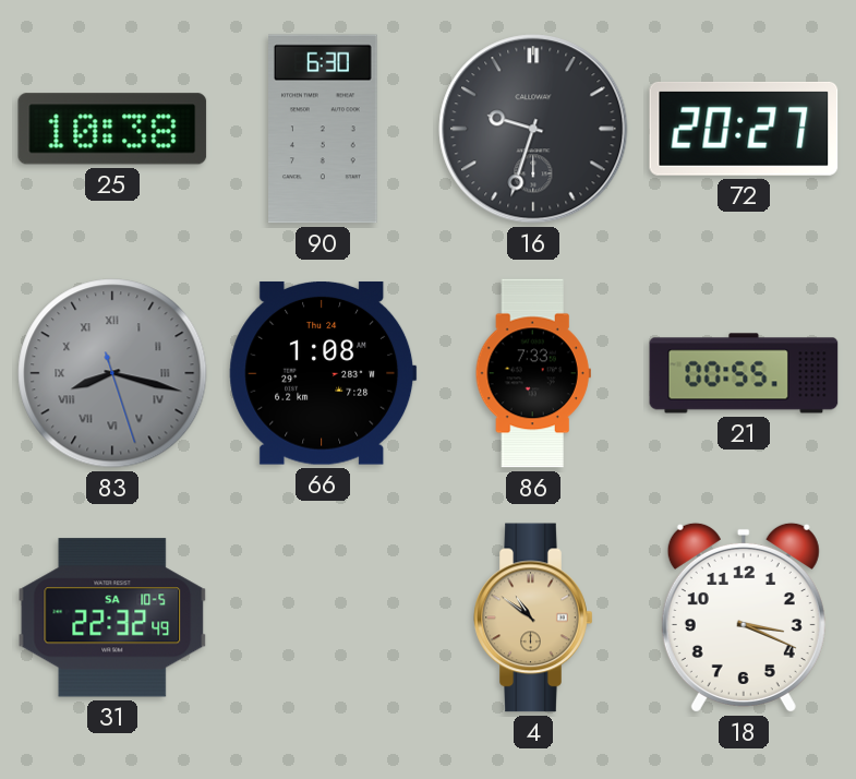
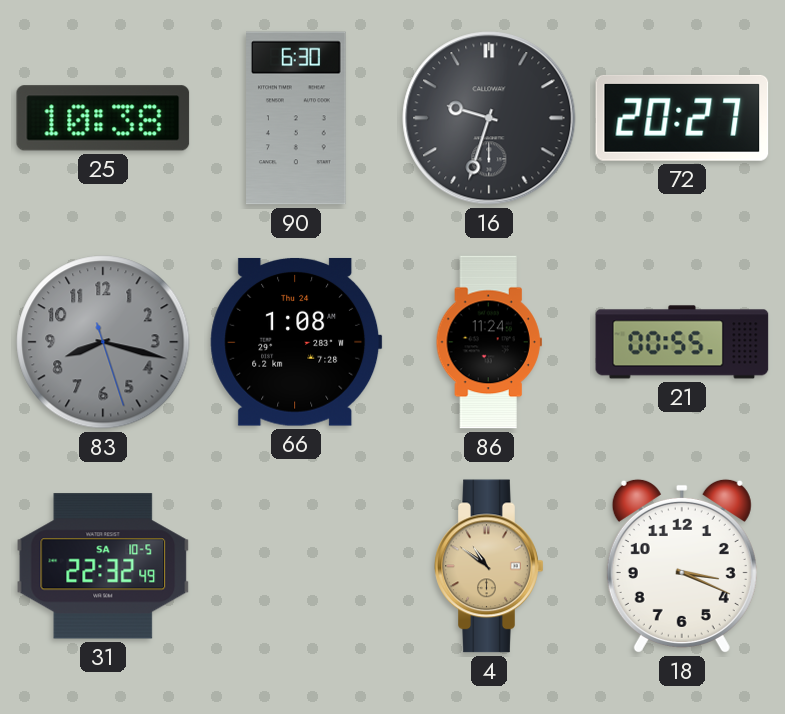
83 numerals: Roman -> Arabic (103, 342)
86: 7:33 -> 11:24 (489, 342)
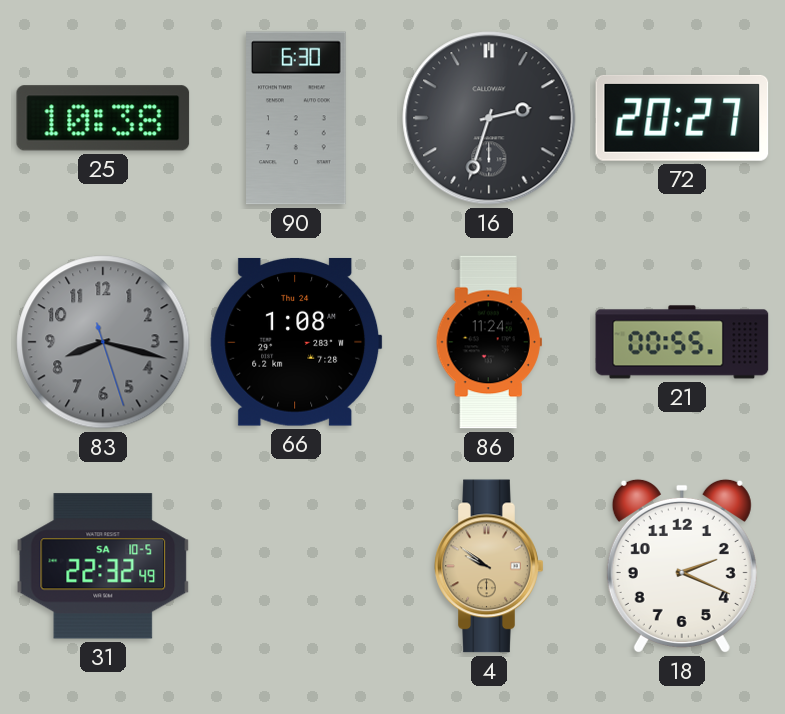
16: 9:33 -> 2:33 (489, 118)
4: 10:51 -> 9:51 (489, 566)
18: 3:19 -> 2:19 (682, 566)
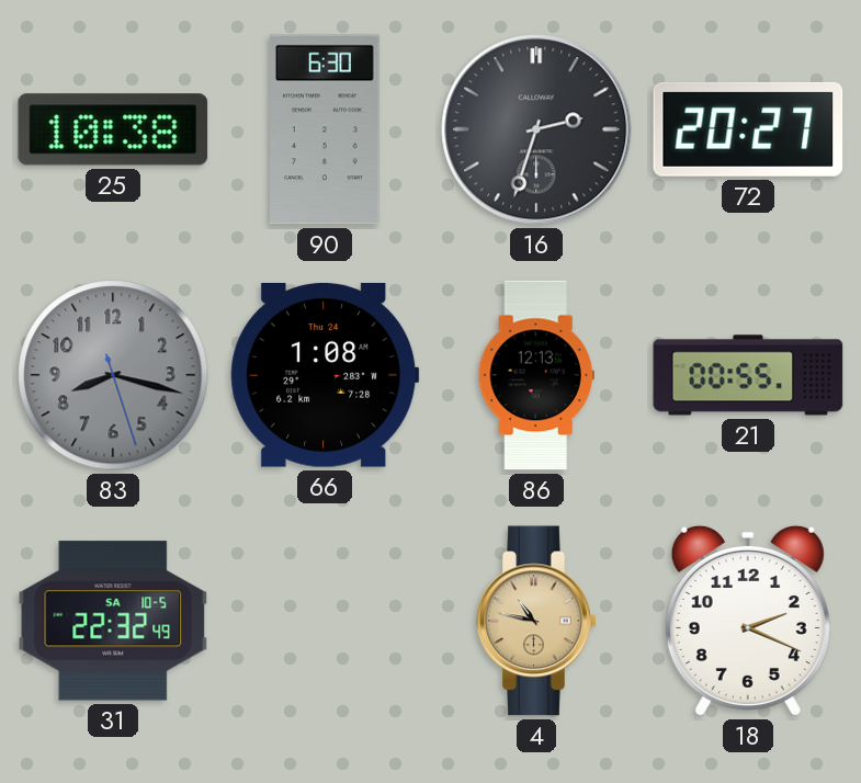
86: 11:24 -> 12:13 (536, 375)
4: 9:51 -> 10:47 (536, 621)
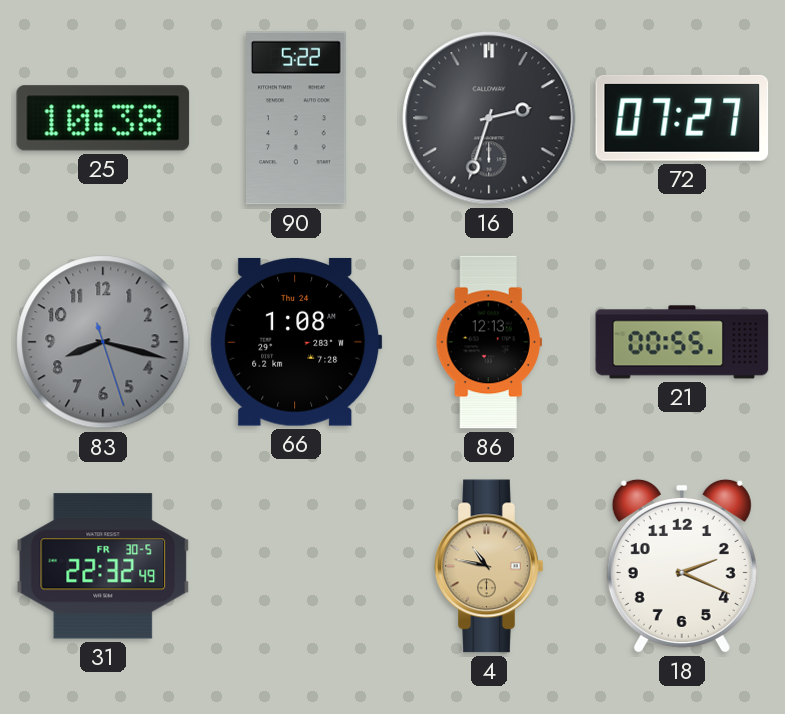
90: 6:30 -> 5:22 (297, 118)
72: 20:27 -> 07:27 (682, 118)
31 date: SA 10-5 -> FR 30-5 (103, 566)
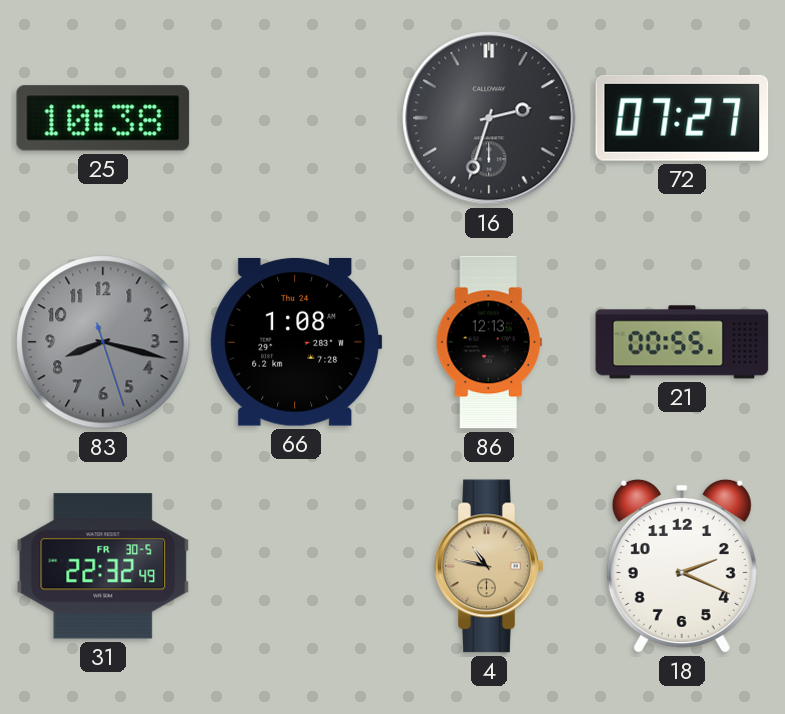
90: 5:22 -> none (297, 118)
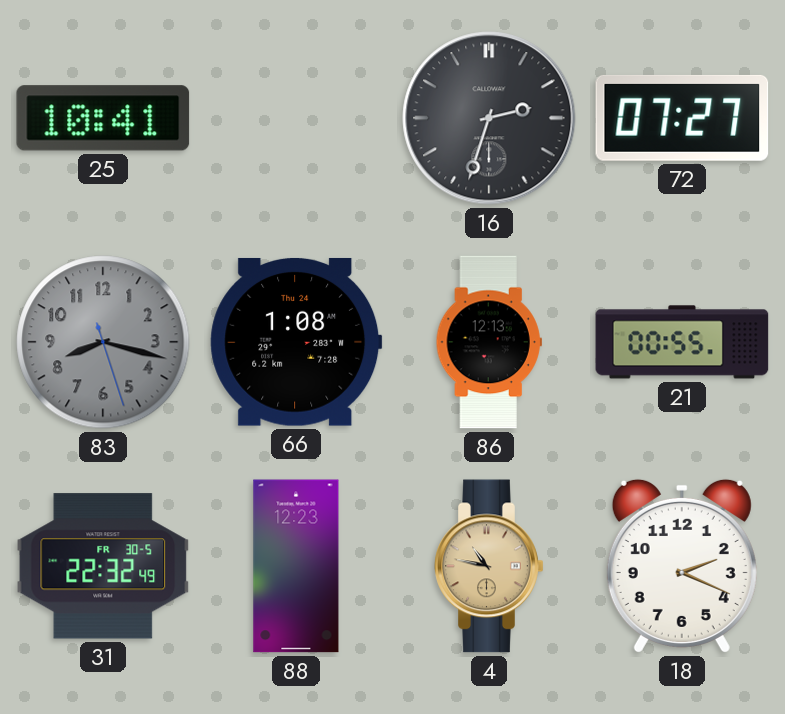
25: 10:38 -> 10:41 (103, 118)
88: none -> 12:23 (296, 566)
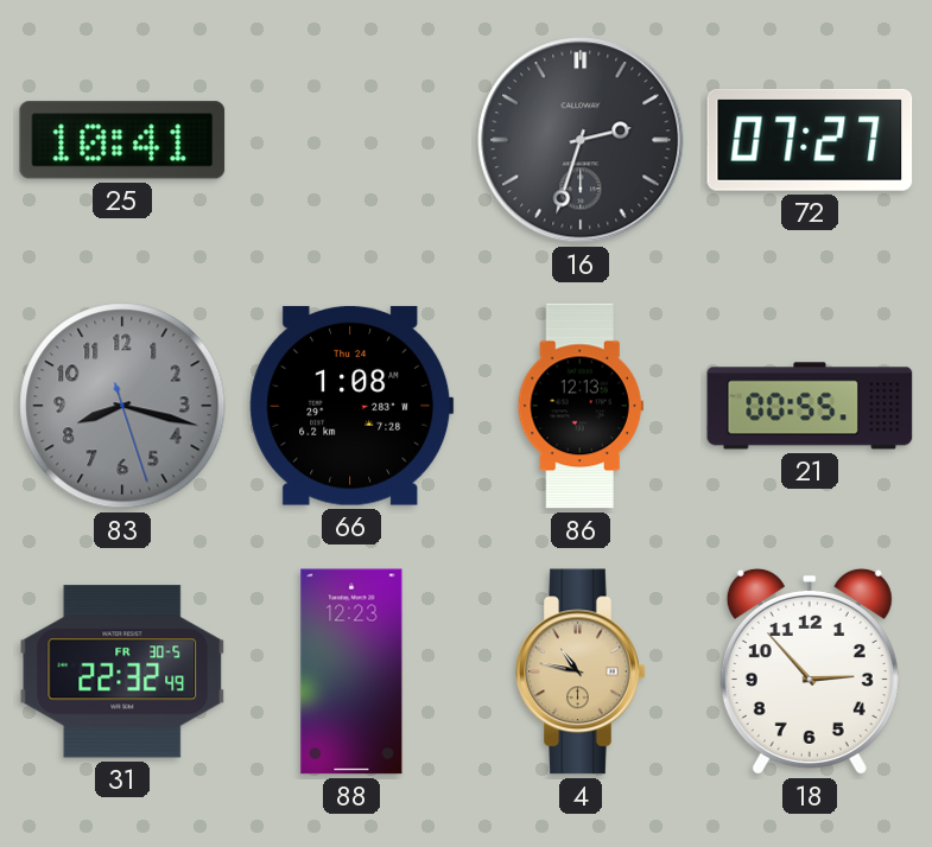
18: 2:19 -> 2:53 (810, 671)
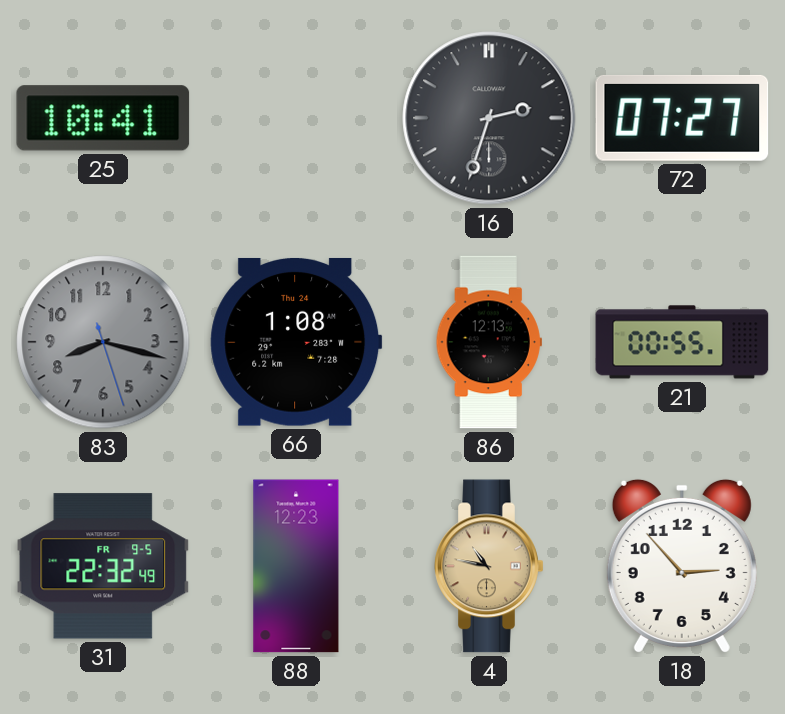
31 date: FR 30-5 -> FR 9-5 (103, 566)
